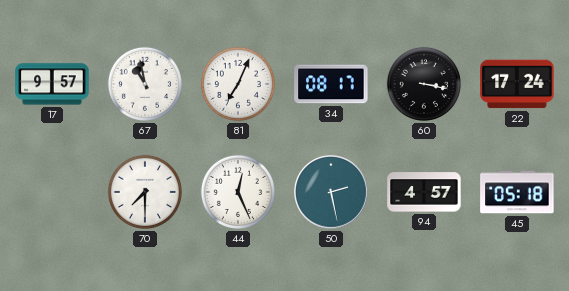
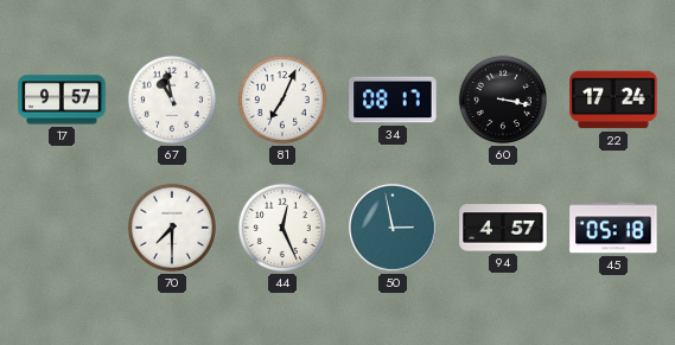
50: 2:28 -> 2:58 (393, 228)
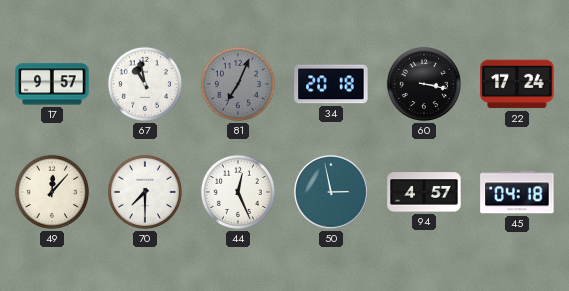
81 dial: white -> grey (238, 84)
34: 08:17 -> 20:18 (331, 84)
49: none -> 12:07 (52, 192)
45: 05:18 -> 04:18 (517, 192)
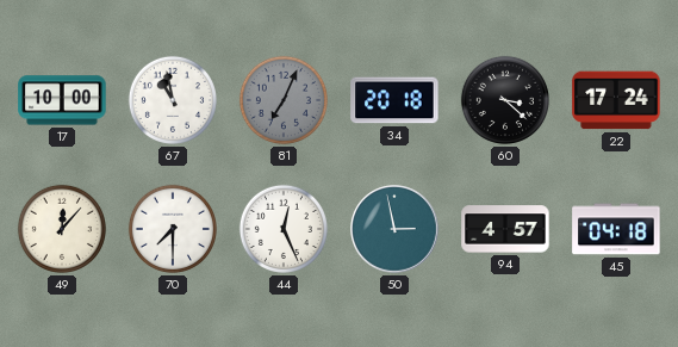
17: 9:57 -> 10:00 (62, 100)
60: 3:17 -> 3:22 (505, 100)
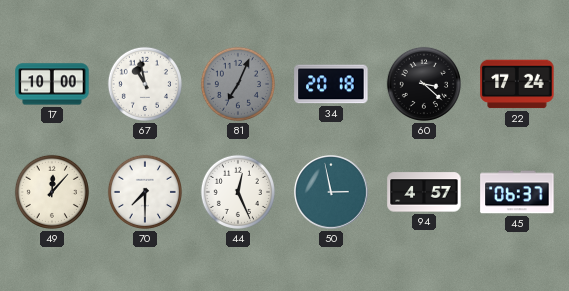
45: 04:18 -> 06:37 (517, 192)
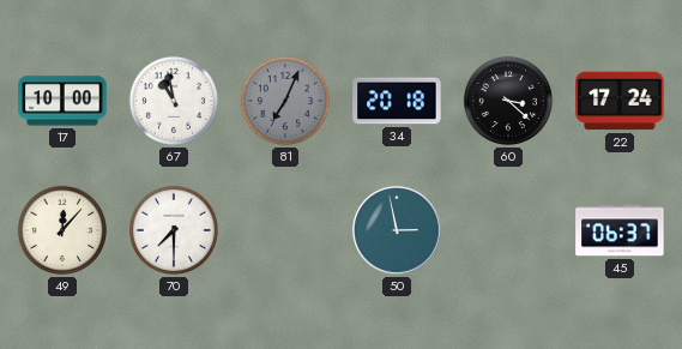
44: 12:26 -> none (238, 192)
94: 4:57 -> none (424, 192)
